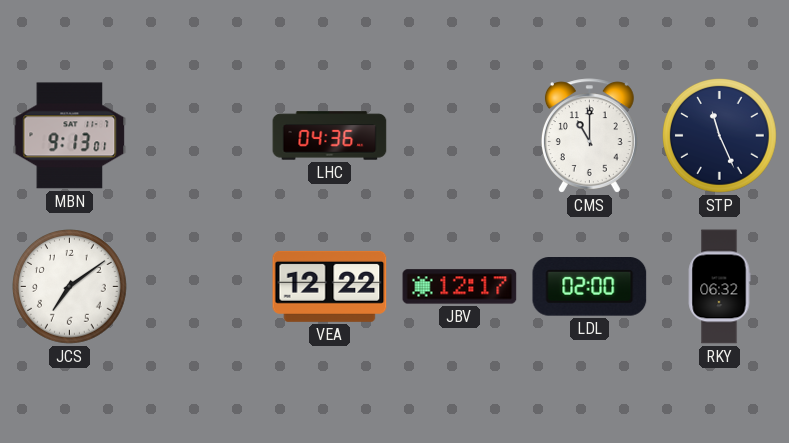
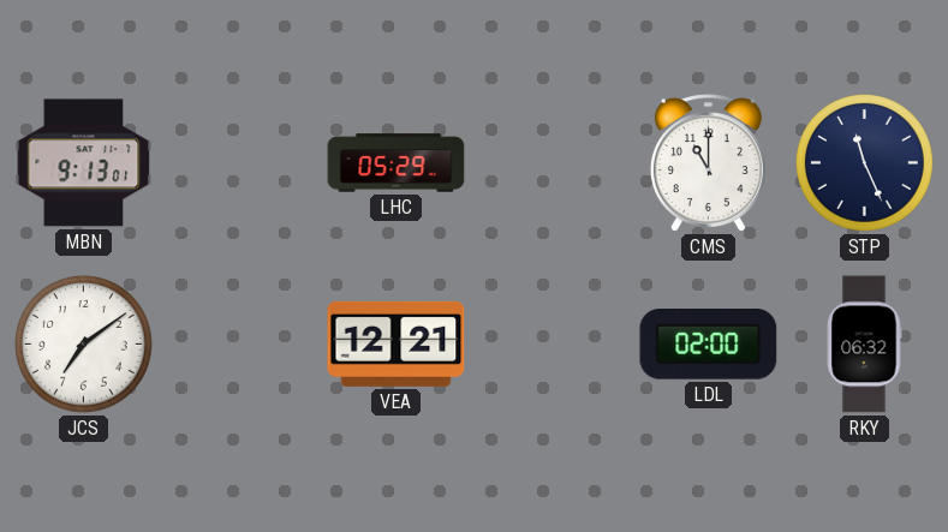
LHC: 04:36 -> 05:29 (397, 163)
VEA: 12:22 -> 12:21 (397, 343)
JBV: 12:17 -> none (460, 287)
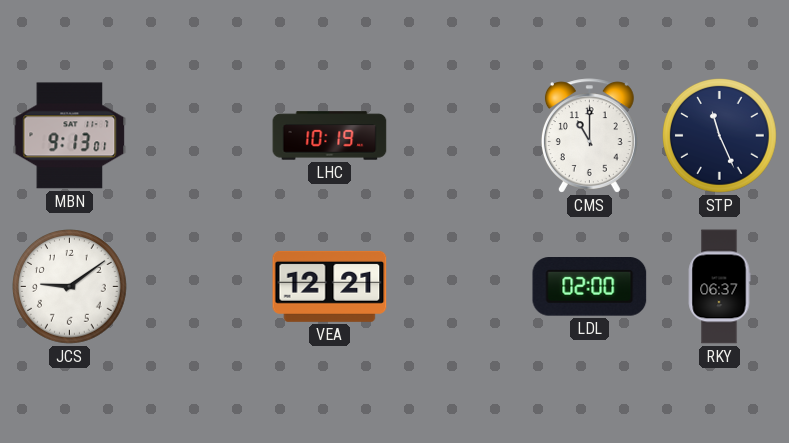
LHC: 05:29 -> 10:19 (330, 136)
JCS: 7:09 -> 9:09 (70, 287)
RKY: 06:32 -> 06:37 (719, 287)
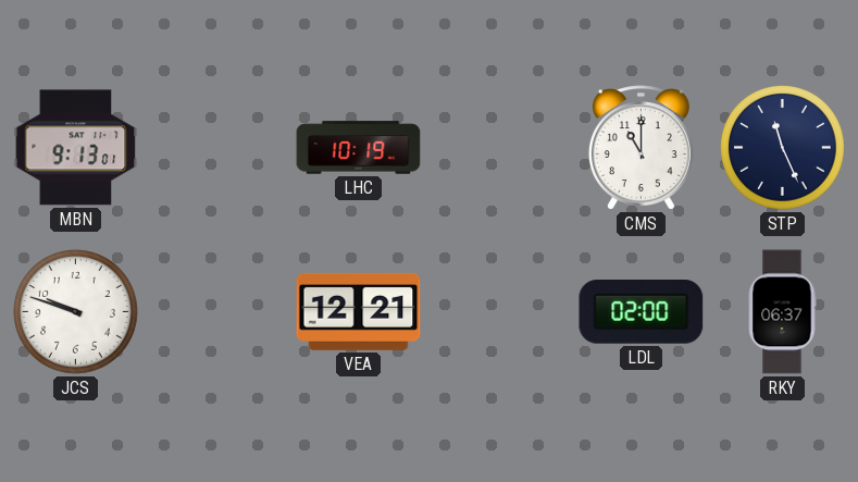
JCS: 9:09 -> 9:48 (76, 312)
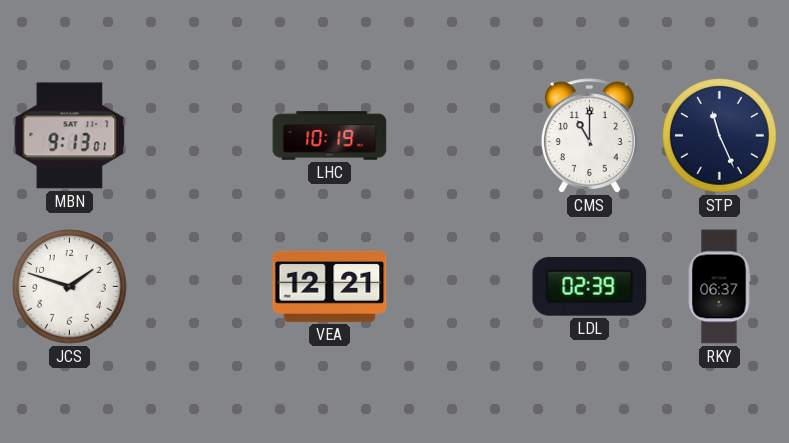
JCS: 9:48 -> 1:48 (70, 287)
LDL: 02:00 -> 02:39 (590, 287)
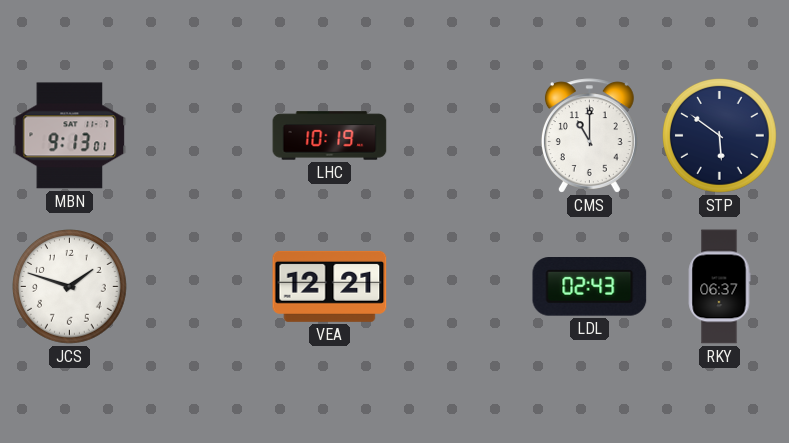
STP: 11:26 -> 5:51 (720, 136)
LDL: 02:39 -> 02:43 (590, 287)
